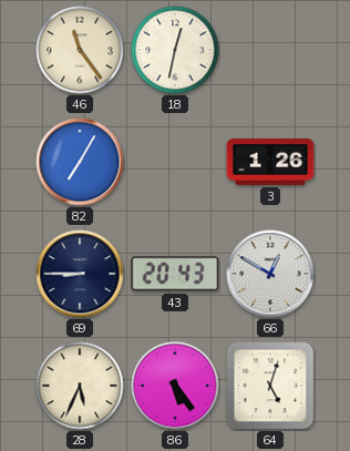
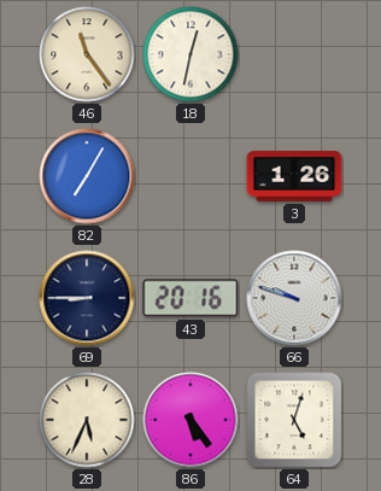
43: 20:43 -> 20:16 (190, 298)
66: 12:50 -> 9:48 (294, 298)
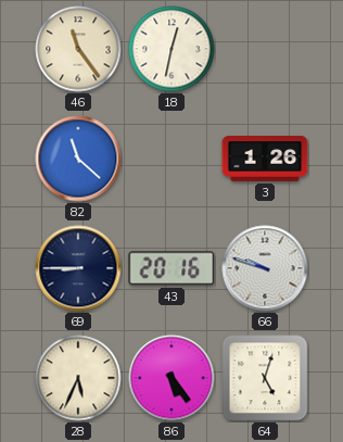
82: 7:05 -> 11:22 (78, 159)
